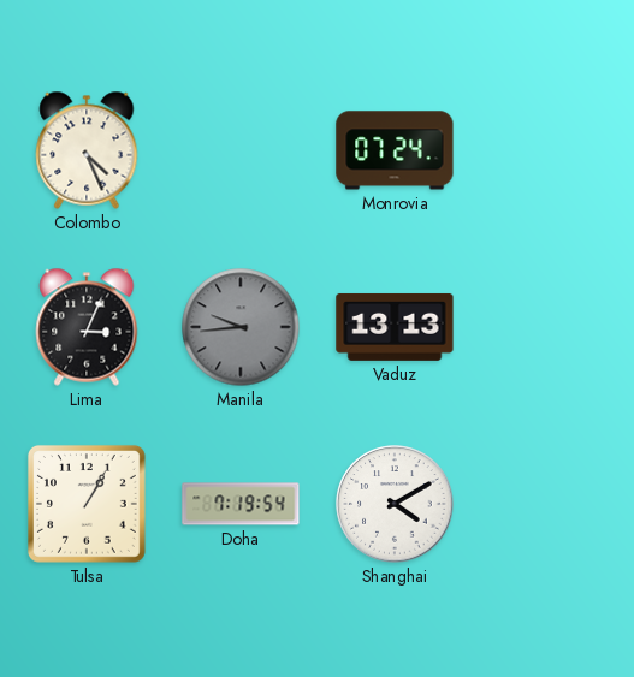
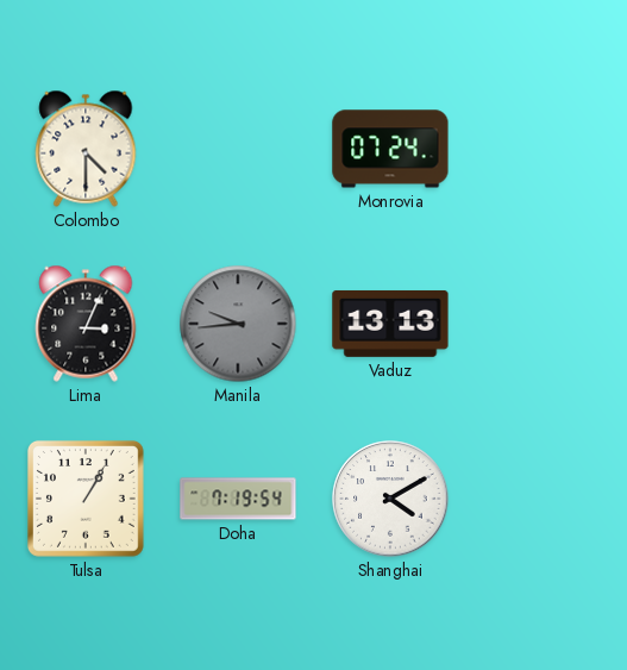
Colombo: 4:26 -> 4:30 (86, 149)
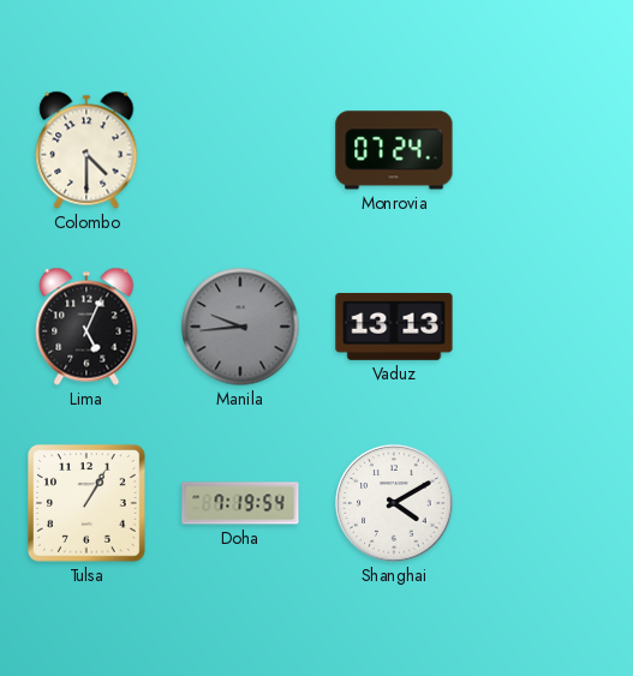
Lima: 3:04 -> 5:04 (86, 327)
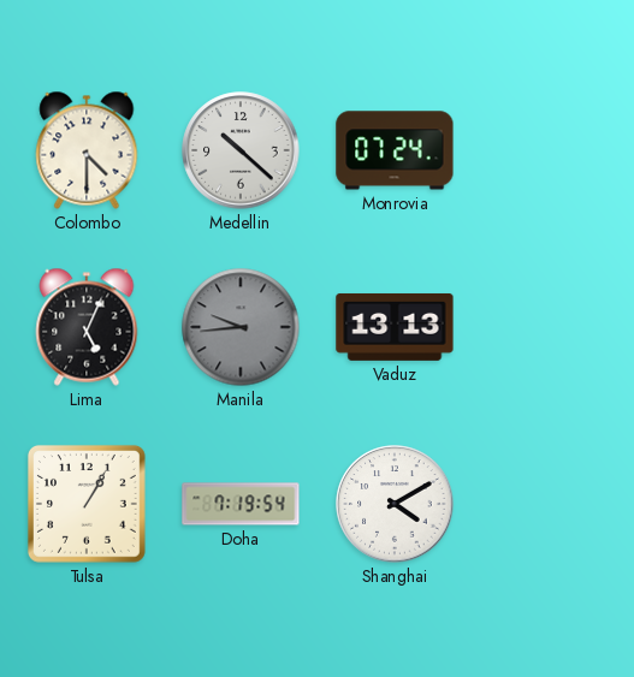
Medellin: none -> 10:22 (241, 150)
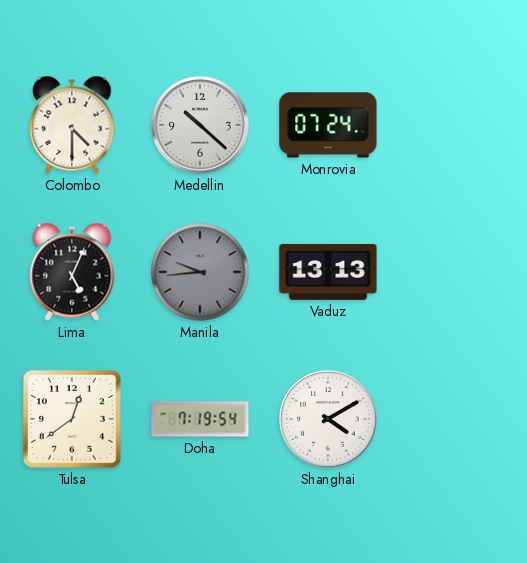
Tulsa: 1:05 -> 12:39 (72, 419)
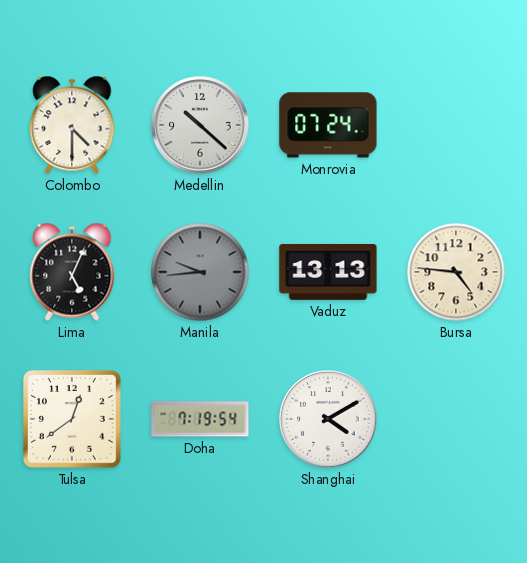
Bursa: none -> 4:46 (456, 272)
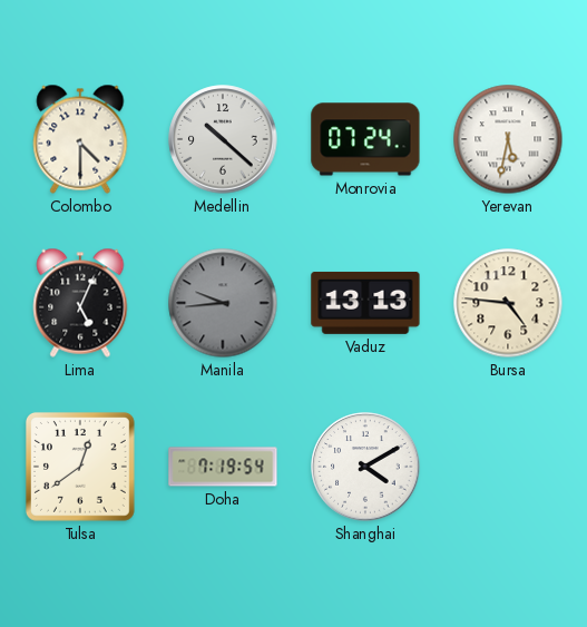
Yerevan: none -> 5:32 (508, 139)
